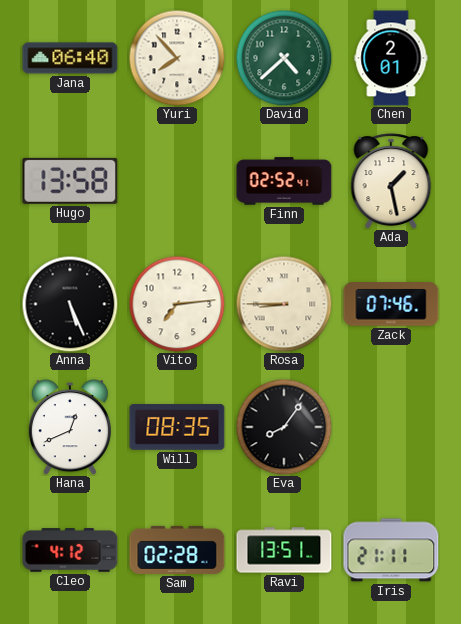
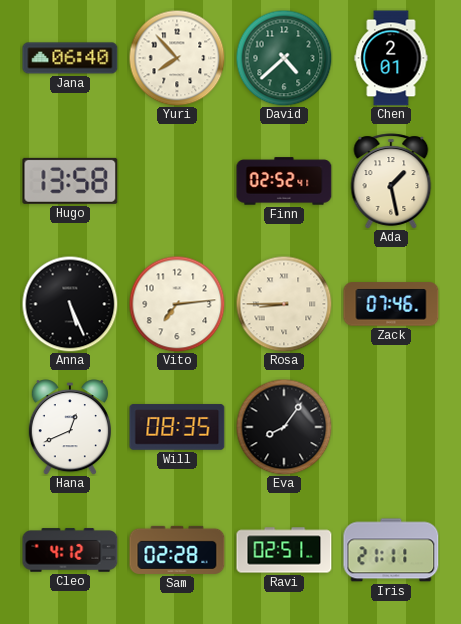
Ravi: 13:51 -> 02:51 (284, 550)
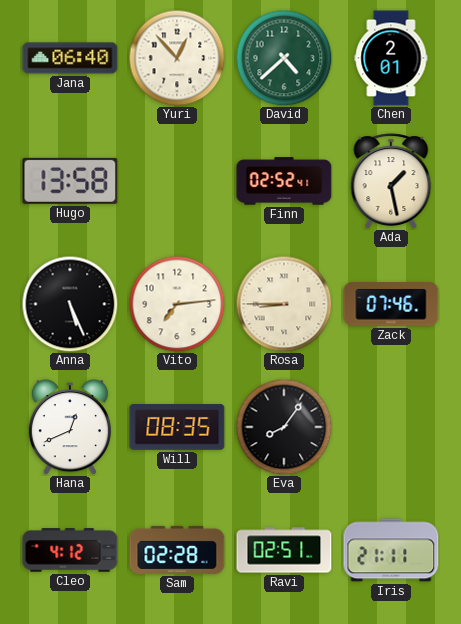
Yuri: 7:53 -> 12:53 (177, 58)
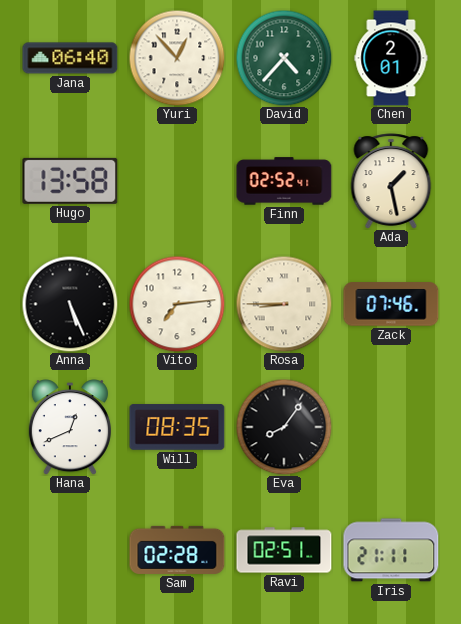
David: 4:38 -> 4:37 (284, 58)
Cleo: 4:12 -> none (70, 550)
